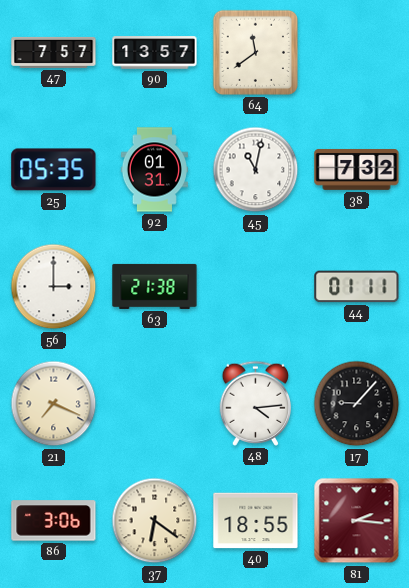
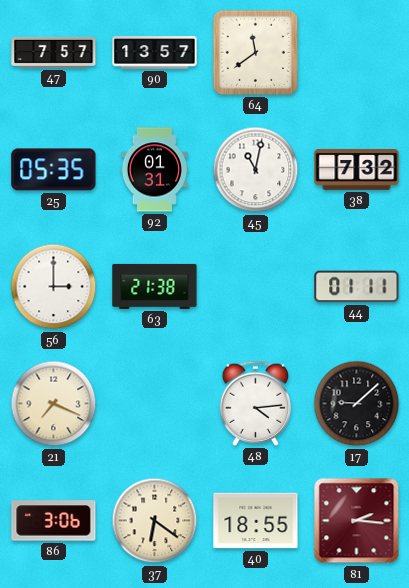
17: 9:07 -> 9:08 (357, 404)
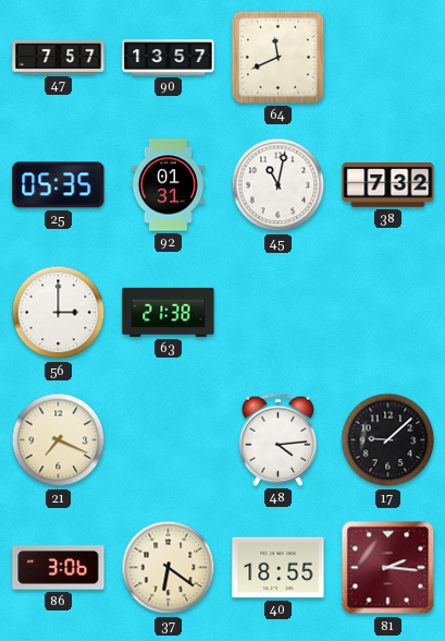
64: 11:39 -> 11:41 (277, 57)
44: 01:11 -> none (357, 287)
